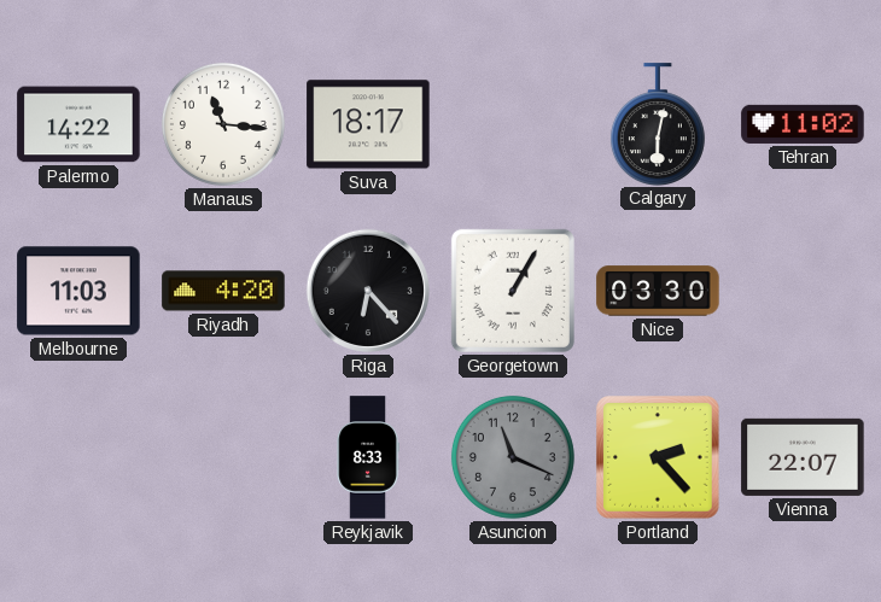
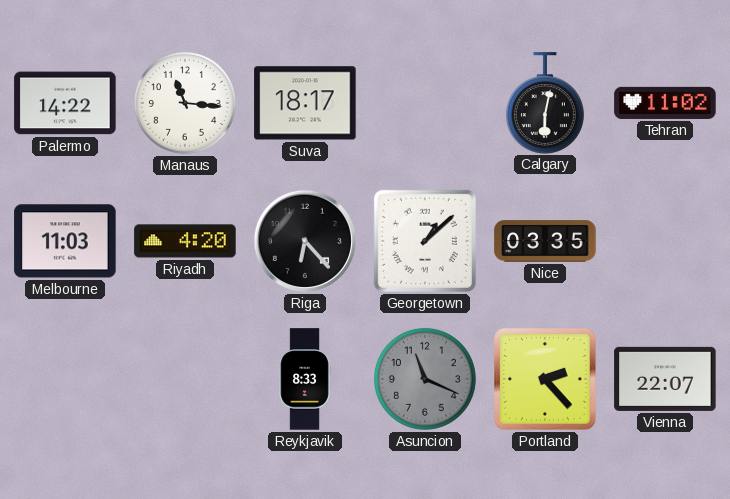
Georgetown: 1:05 -> 1:08 (425, 241)
Nice: 03:30 -> 03:35 (545, 241)
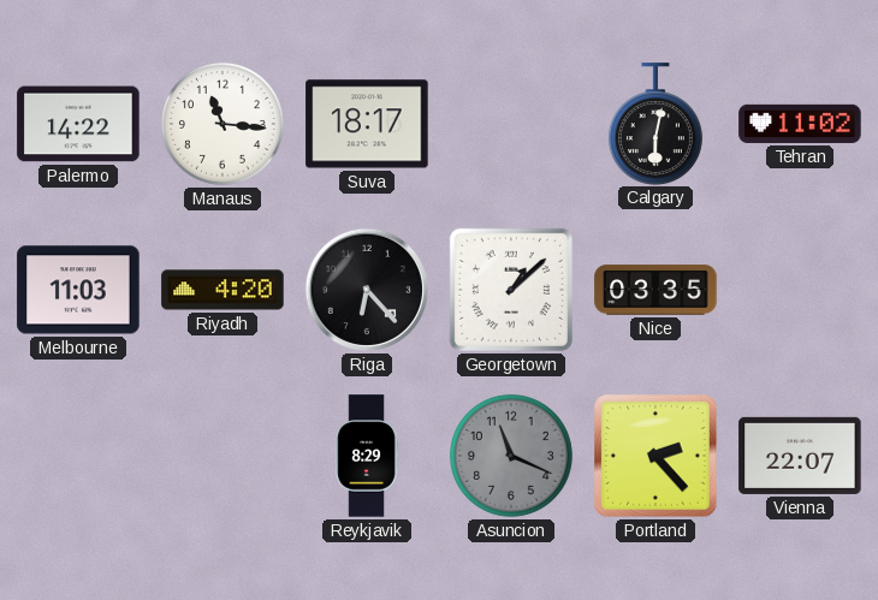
Reykjavik: 8:33 -> 8:29 (367, 456)
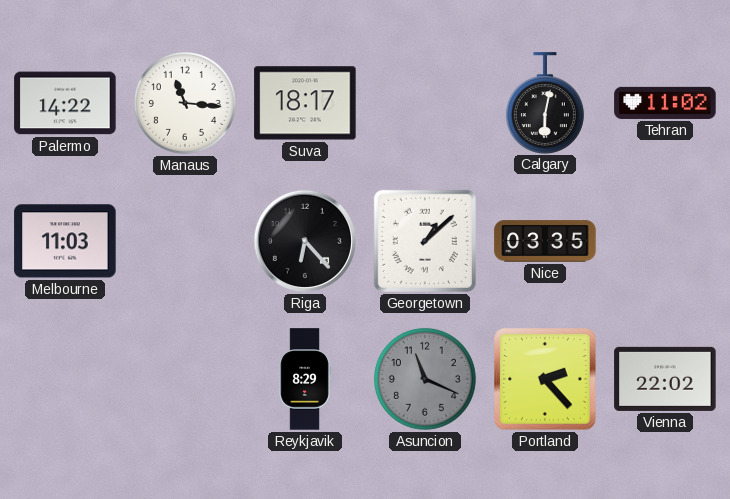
Riyadh: 4:20 -> none (223, 290)
Vienna: 22:07 -> 22:02 (665, 379)
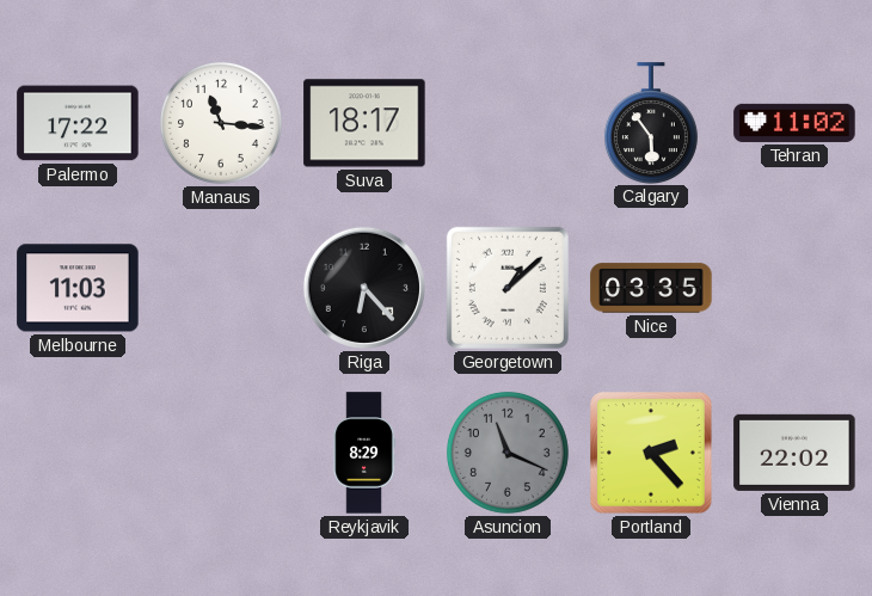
Palermo: 14:22 -> 17:22 (78, 123)
Calgary: 6:02 -> 5:54 (651, 123)
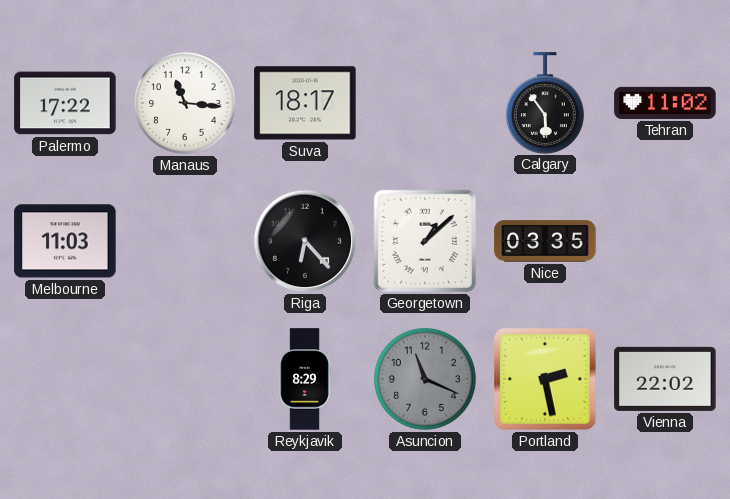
Portland: 2:23 -> 2:28 (545, 379)
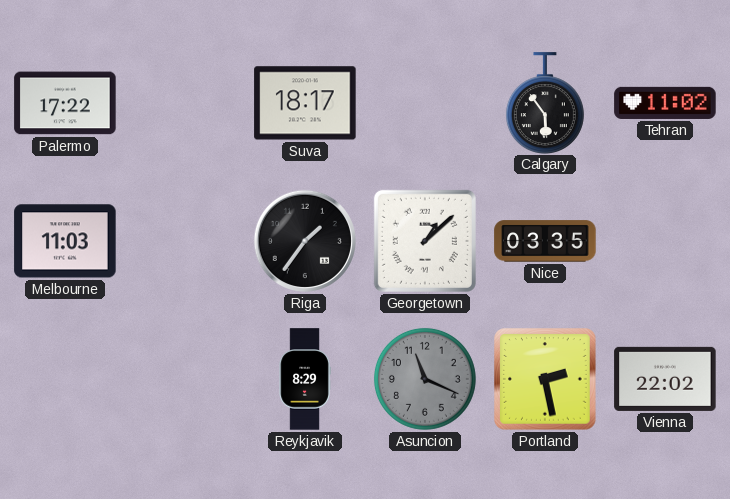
Manaus: 11:16 -> none (185, 103)
Riga: 6:23 -> 1:36 (305, 241)
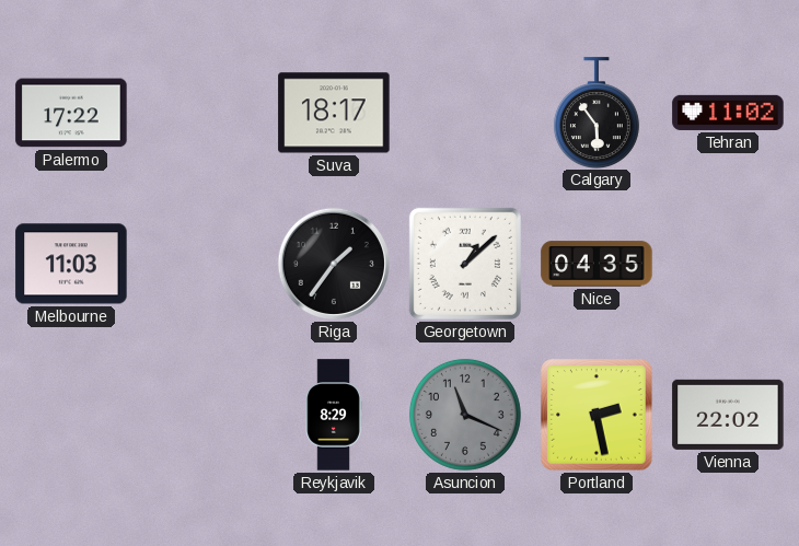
Nice: 03:35 -> 04:35 (597, 264)
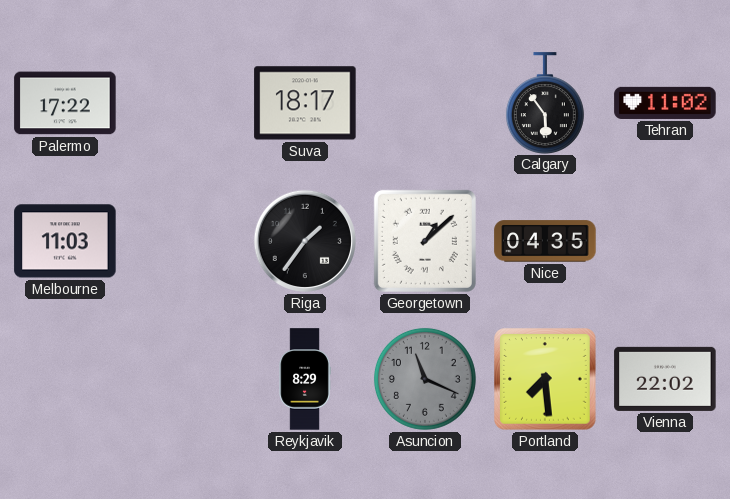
Portland: 2:28 -> 7:29 (545, 379)
